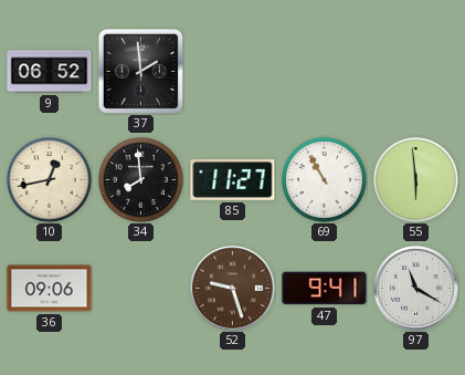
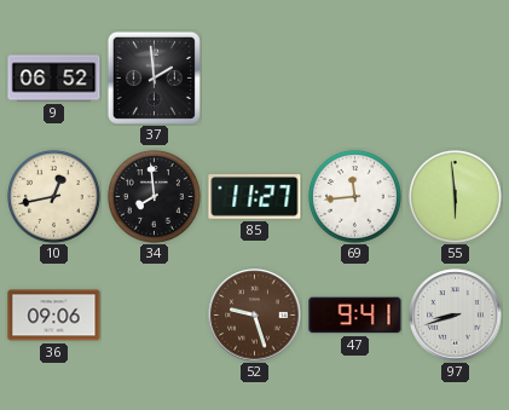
69: 10:55 -> 11:44 (354, 196)
97: 11:20 -> 8:42 (456, 316)
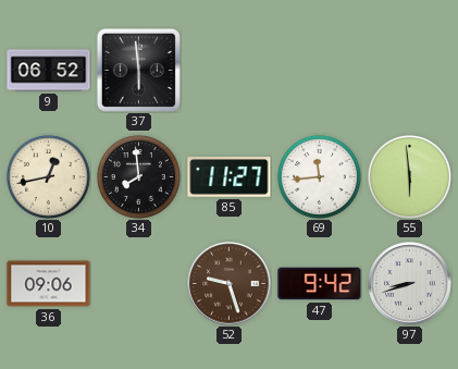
37: 1:59 -> 5:59 (138, 70)
47: 9:41 -> 9:42 (320, 284)
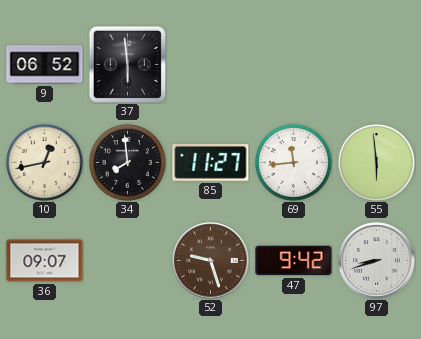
36: 09:06 -> 09:07 (45, 261)
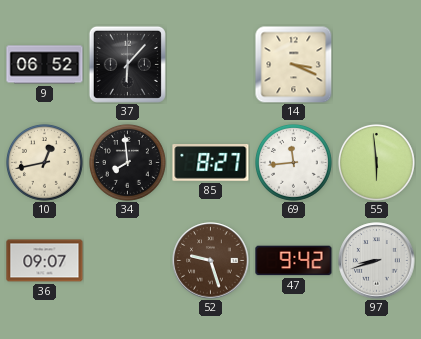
37: 5:59 -> 6:07 (127, 64)
14: none -> 3:19 (293, 65)
85: 11:27 -> 8:27 (211, 163)
